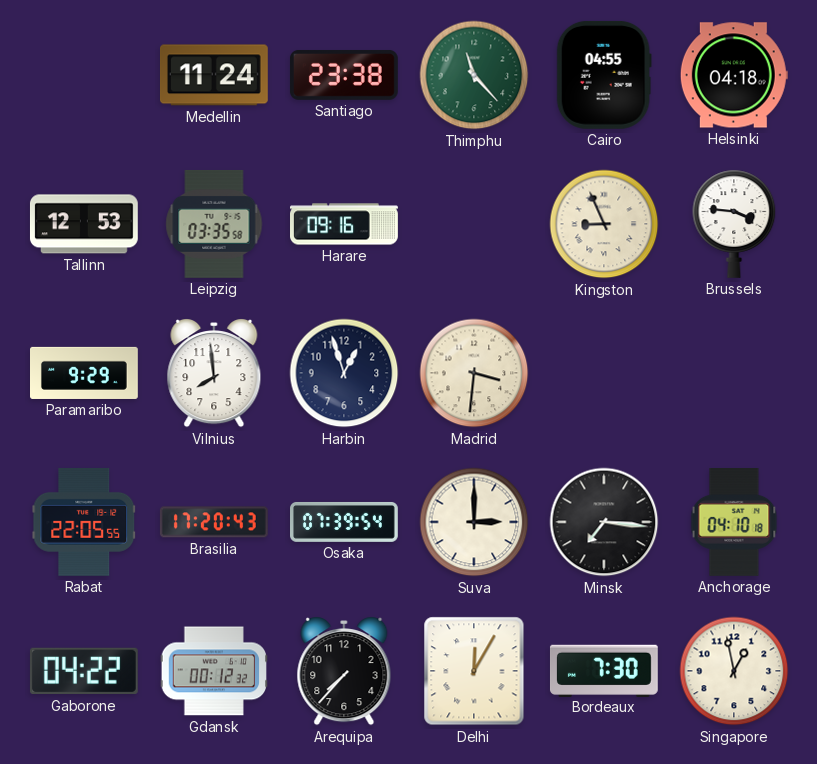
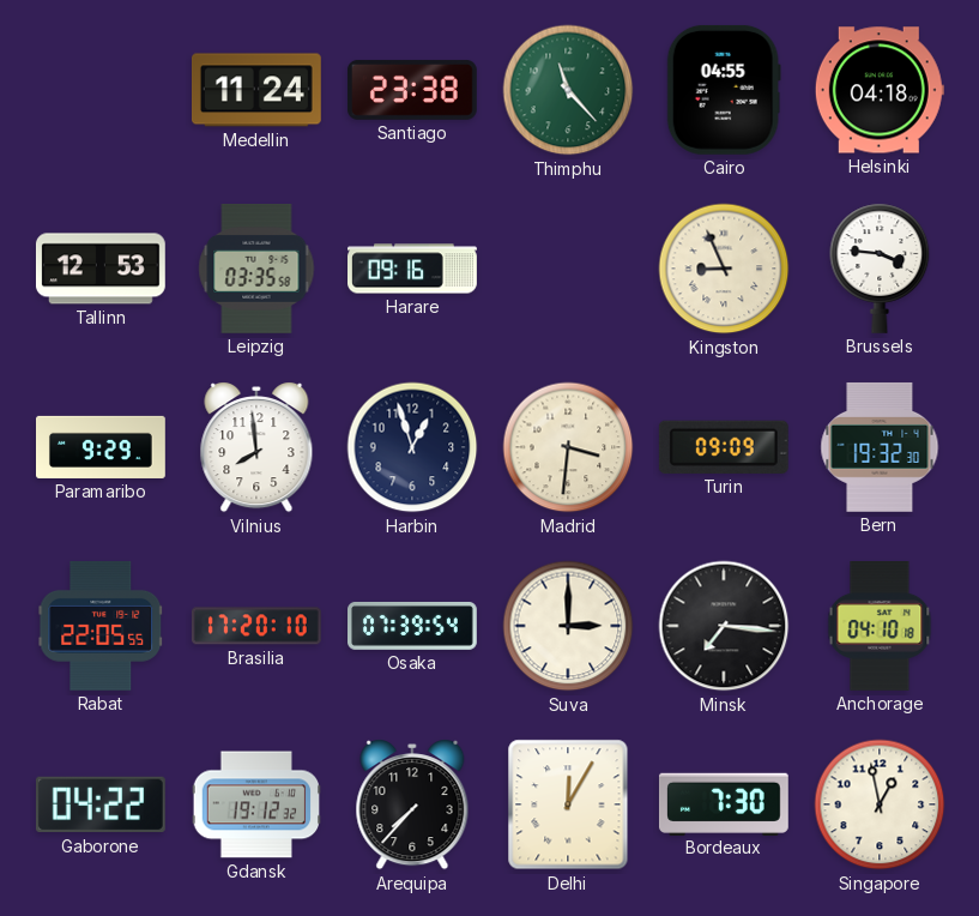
Turin: none -> 09:09 (724, 447)
Bern: none -> 19:32 (880, 447)
Brasilia: 17:20:43 -> 17:20:10 (256, 626)
Gdansk: 00:12 -> 19:12 (256, 804)
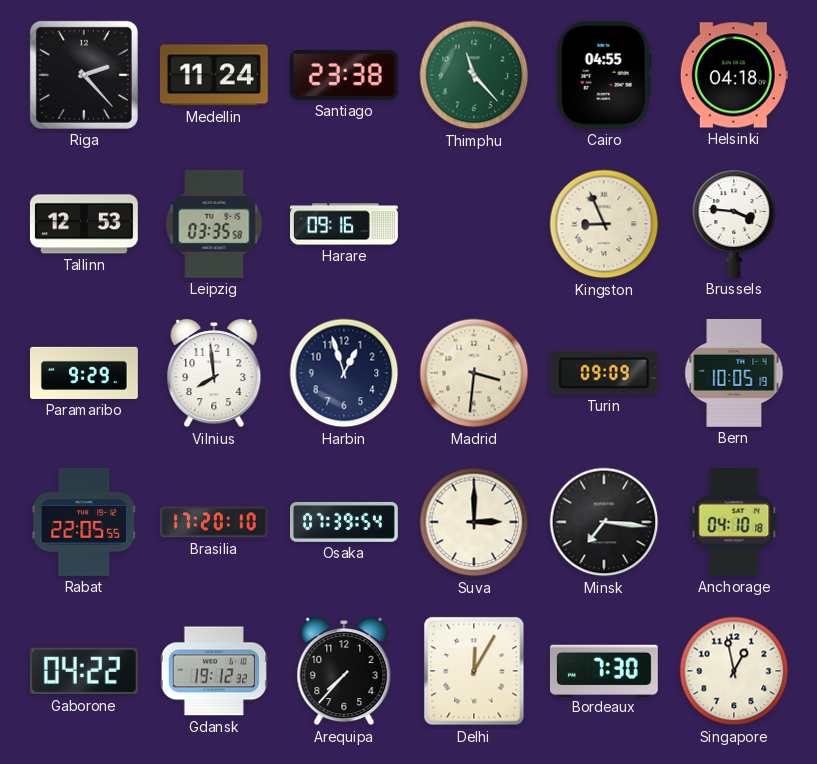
Riga: none -> 2:23 (84, 75)
Bern: 19:32 -> 10:05 (734, 373)
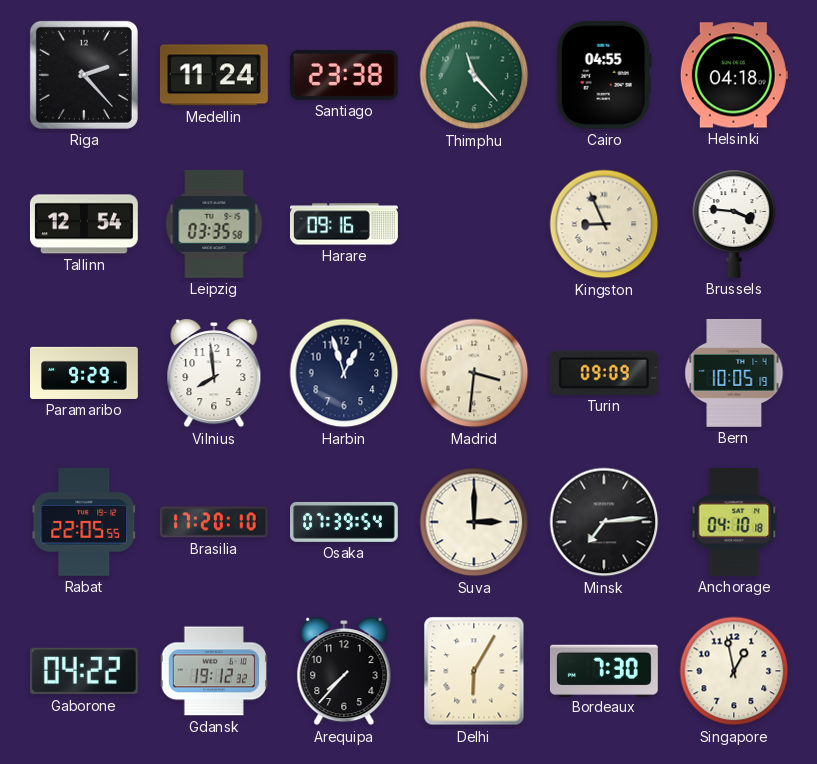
Tallinn: 12:53 -> 12:54 (84, 224)
Minsk: 7:16 -> 7:14 (604, 522)
Delhi: 12:05 -> 6:05 (474, 671)
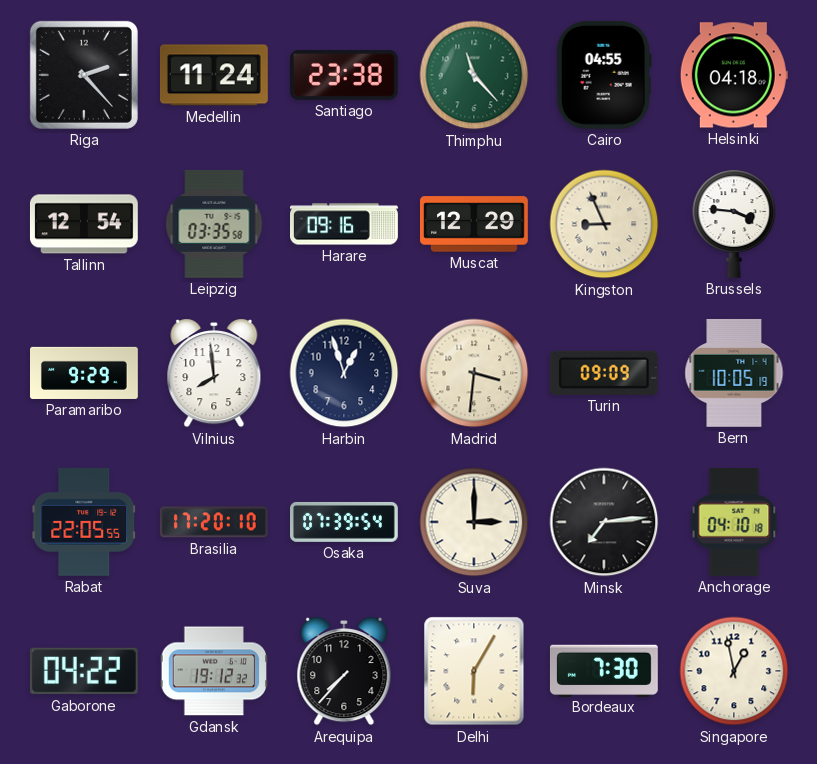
Muscat: none -> 12:29 (475, 224)
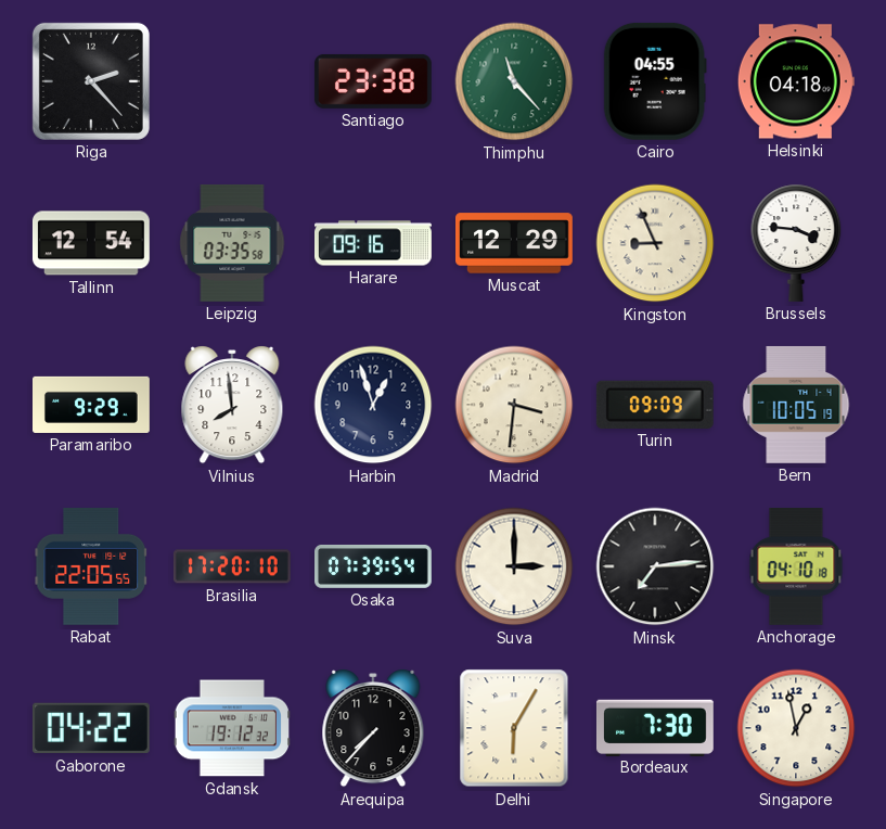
Medellin: 11:24 -> none (215, 75)
